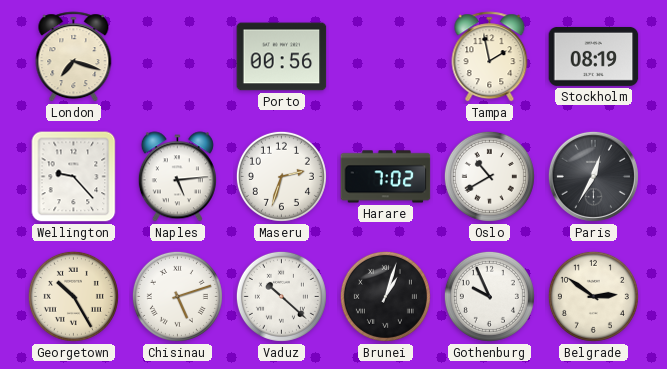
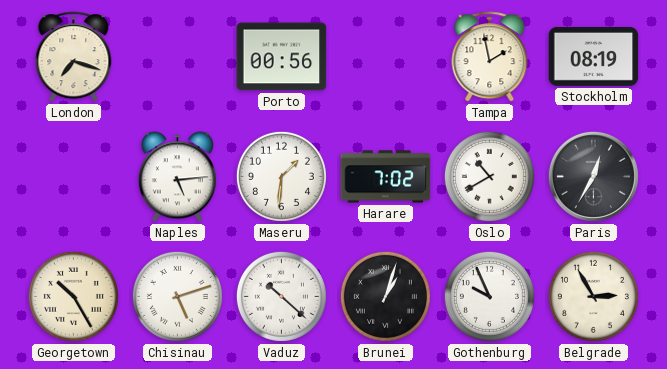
Wellington: 9:23 -> none (74, 177)
Maseru: 2:33 -> 1:31 (281, 176)
Belgrade: 2:51 -> 2:55 (593, 296)
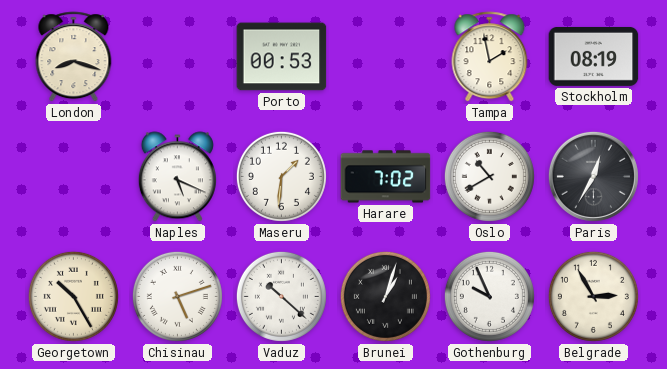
London: 7:18 -> 8:18 (74, 57)
Porto: 00:56 -> 00:53 (282, 57)
Naples: 5:14 -> 5:19 (177, 177)
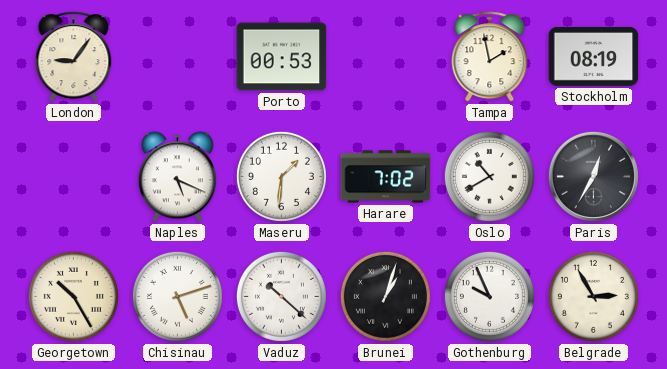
London: 8:18 -> 9:06 (74, 57)
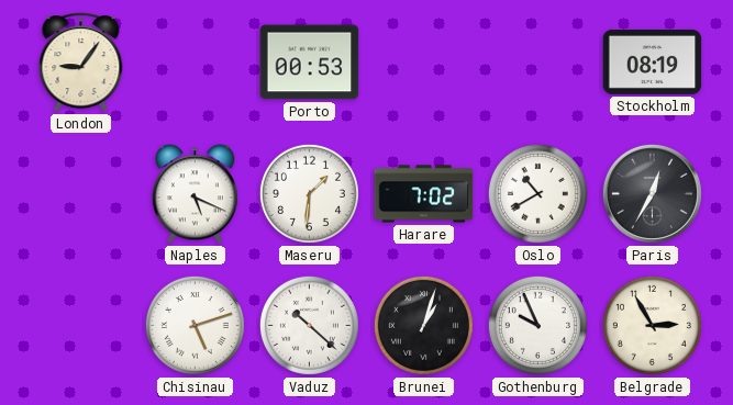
Tampa: 1:58 -> none (490, 57)
Georgetown: 10:25 -> none (73, 296)
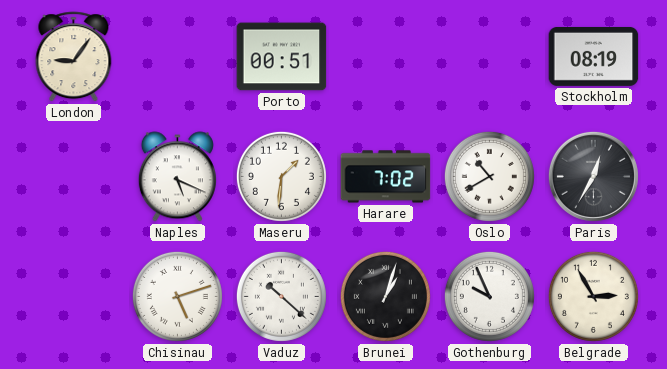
Porto: 00:53 -> 00:51 (282, 57)
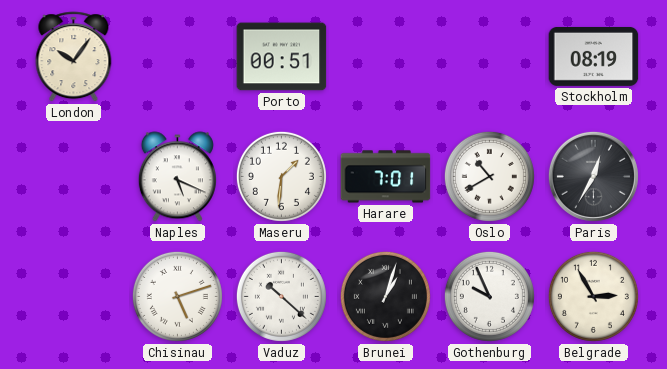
London: 9:06 -> 10:06 (74, 57)
Harare: 7:02 -> 7:01 (386, 177)
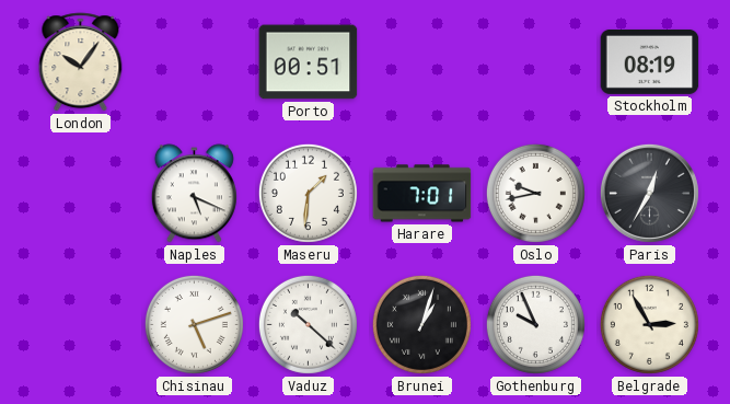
Oslo: 10:40 -> 9:43 (535, 193)
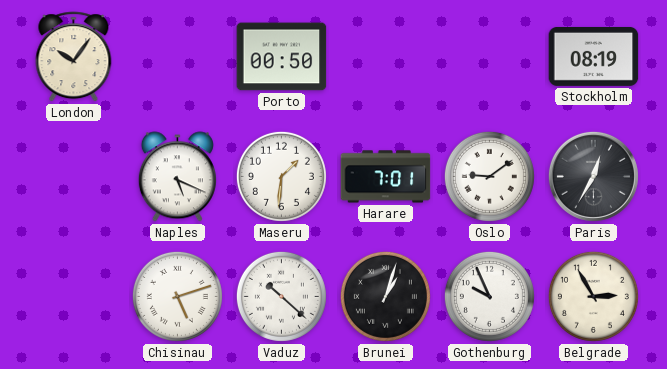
Porto: 00:51 -> 00:50 (282, 57)
Oslo: 9:43 -> 9:09 (489, 176)
